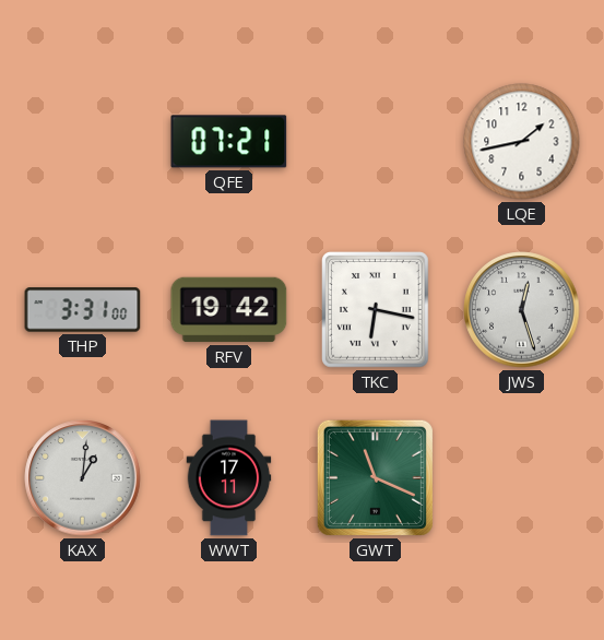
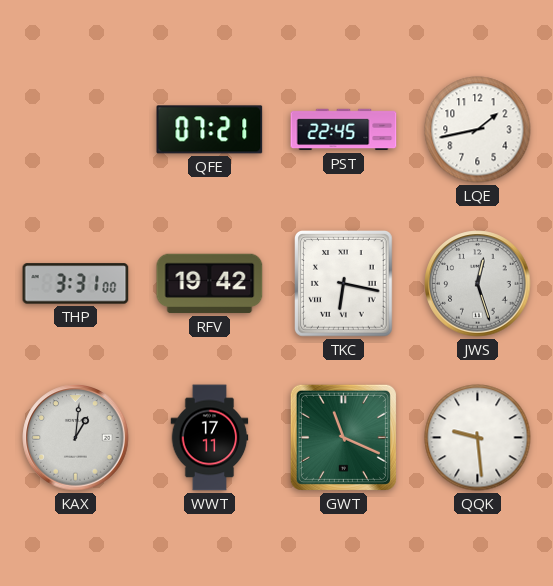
PST: none -> 22:45 (344, 130)
QQK: none -> 9:29 (478, 438)
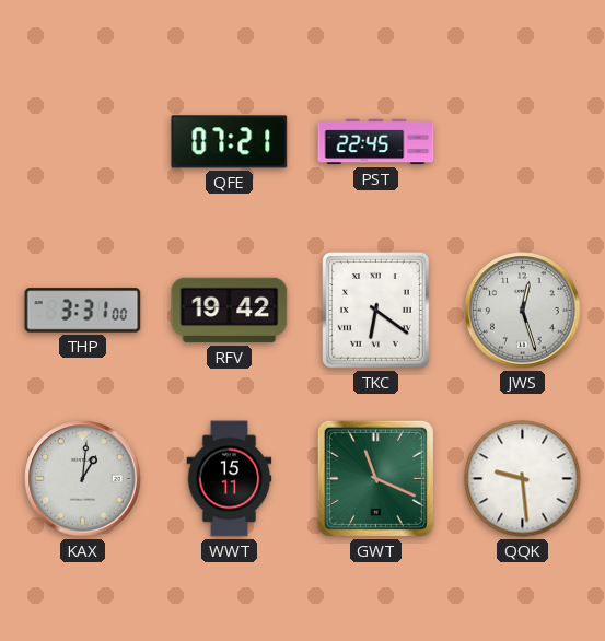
LQE: 1:43 -> none (478, 130)
TKC: 6:17 -> 6:21 (376, 311)
WWT: 17:11 -> 15:11 (230, 479)
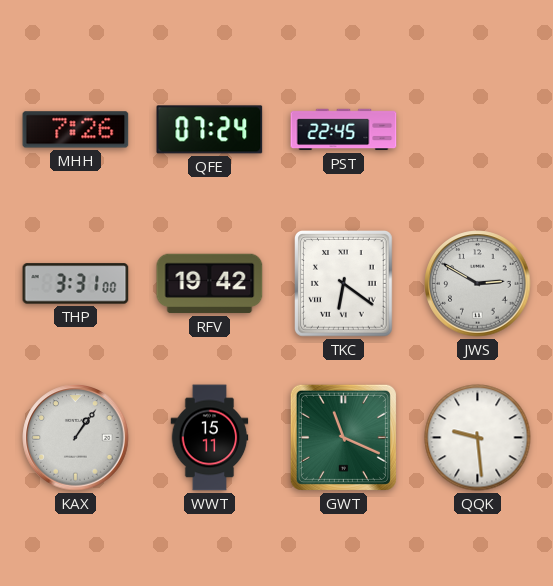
MHH: none -> 7:26 (76, 130)
QFE: 07:21 -> 07:24 (210, 130)
JWS: 12:27 -> 2:50 (478, 284)
KAX: 1:01 -> 1:06 (76, 438)
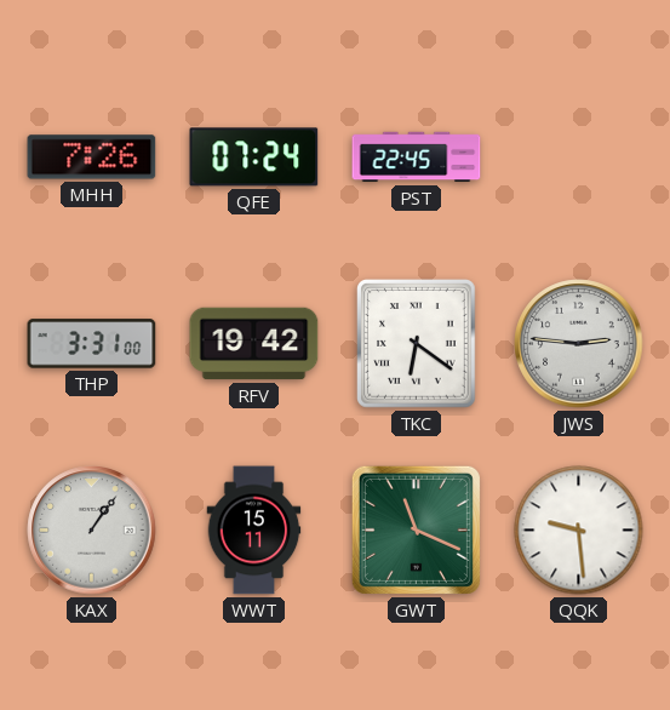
JWS: 2:50 -> 2:46 (579, 344)
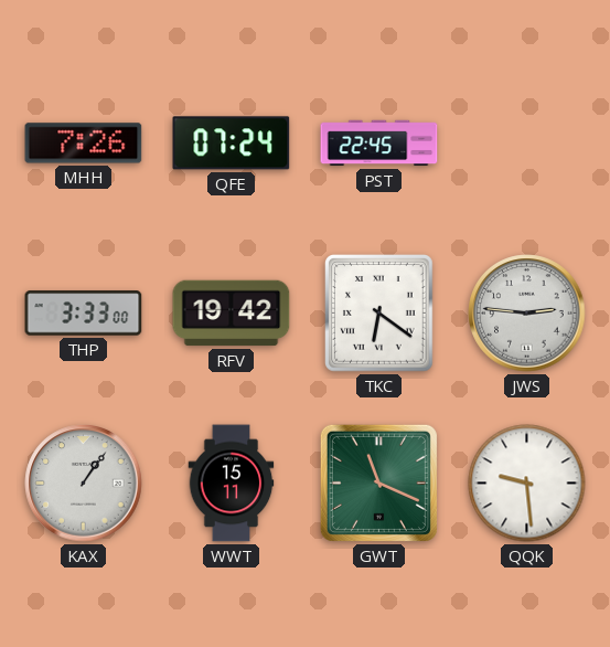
THP: 3:31 -> 3:33 (84, 314)
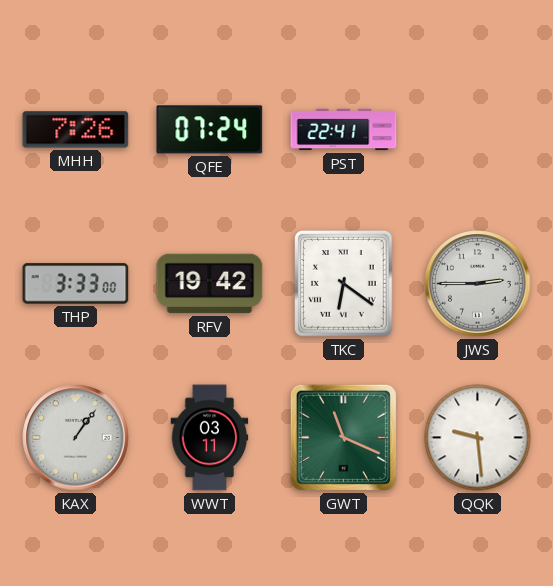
PST: 22:45 -> 22:41 (344, 130)
JWS: 2:46 -> 2:45 (478, 284)
WWT: 15:11 -> 03:11 (210, 438)
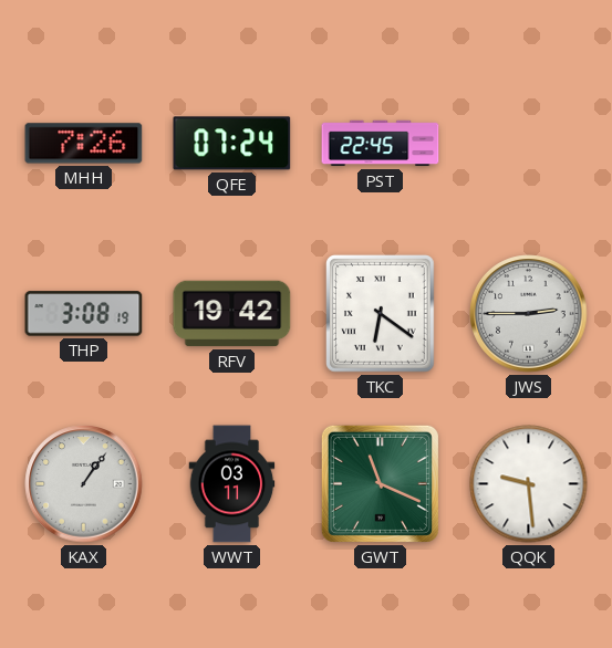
PST: 22:41 -> 22:45 (381, 144)
THP: 3:33 -> 3:08 (84, 314)
